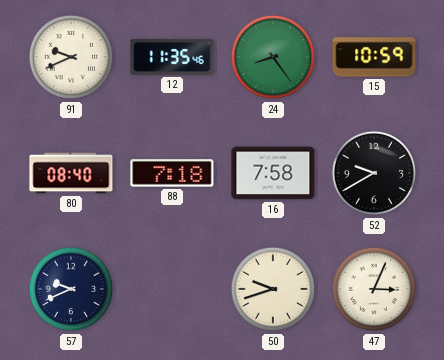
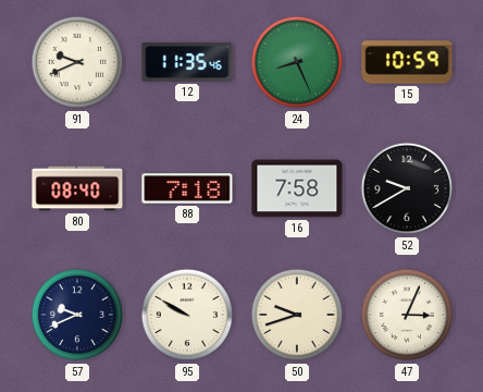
24: 8:24 -> 8:26 (297, 62)
95: none -> 9:50 (187, 315)
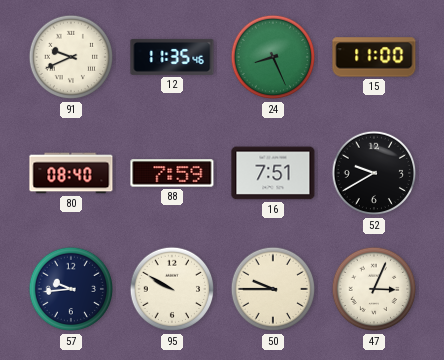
15: 10:59 -> 11:00 (374, 57)
88: 7:18 -> 7:59 (172, 173)
16: 7:58 -> 7:51 (273, 173)
57: 9:41 -> 9:44 (71, 289)
50: 9:42 -> 9:45 (273, 289)
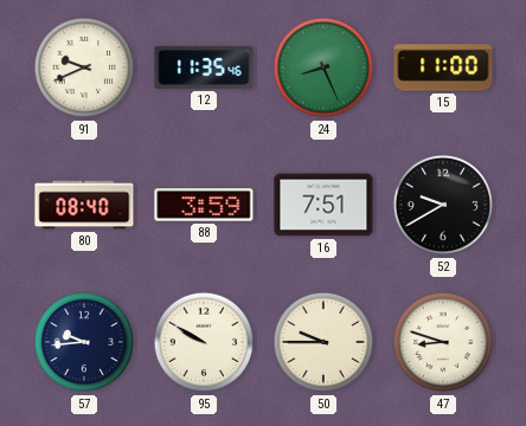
88: 7:59 -> 3:59 (204, 205)
47: 3:04 -> 8:48 (443, 342)
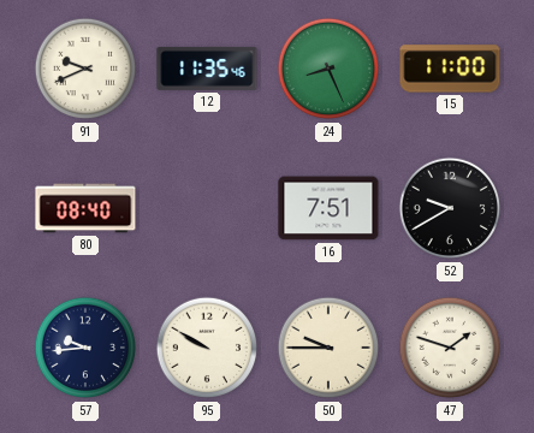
88: 3:59 -> none (204, 205)
47: 8:48 -> 1:48 (450, 348)
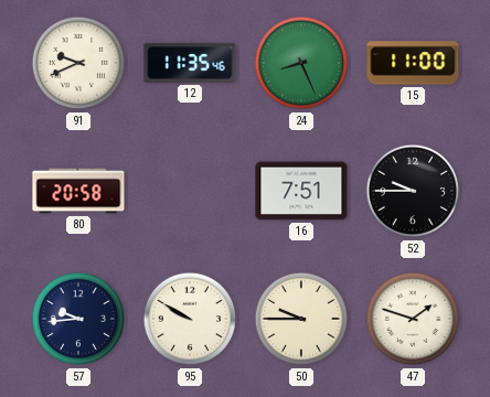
80: 08:40 -> 20:58 (78, 191)
52: 9:40 -> 9:45 (413, 191)
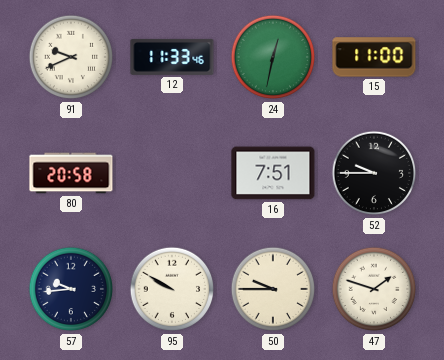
12: 11:35 -> 11:33 (172, 57)
24: 8:26 -> 12:32 (273, 57)
